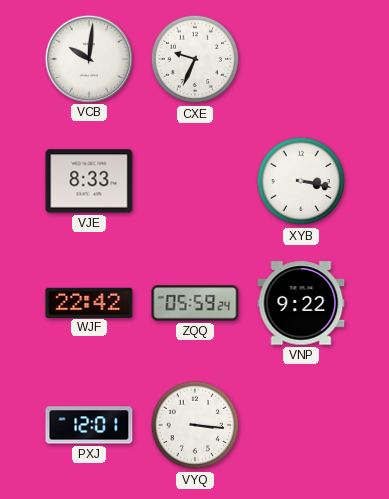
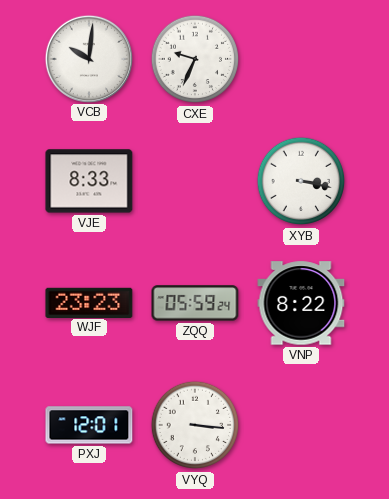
WJF: 22:42 -> 23:23 (89, 302)
VNP: 9:22 -> 8:22 (301, 303)
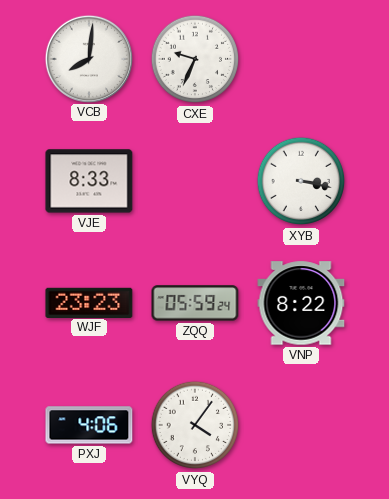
VCB: 10:01 -> 8:01 (88, 58)
PXJ: 12:01 -> 4:06 (89, 425)
VYQ: 3:16 -> 4:06 (195, 425)
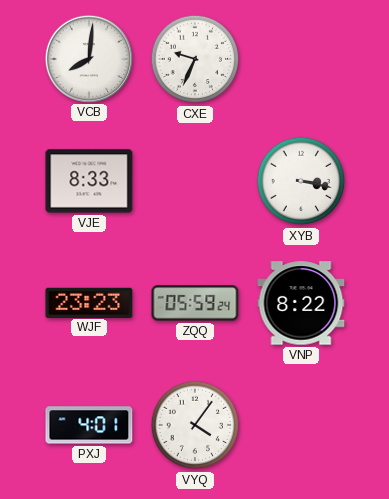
PXJ: 4:06 -> 4:01 (89, 425)
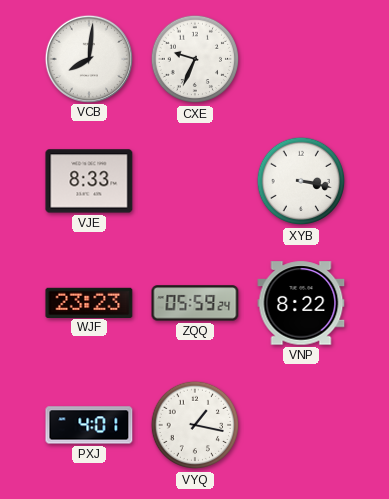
VYQ: 4:06 -> 1:17 (195, 425)
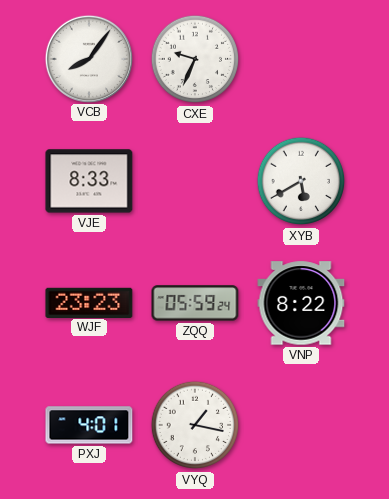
VCB: 8:01 -> 8:06 (88, 58)
XYB: 3:17 -> 5:40 (301, 181)
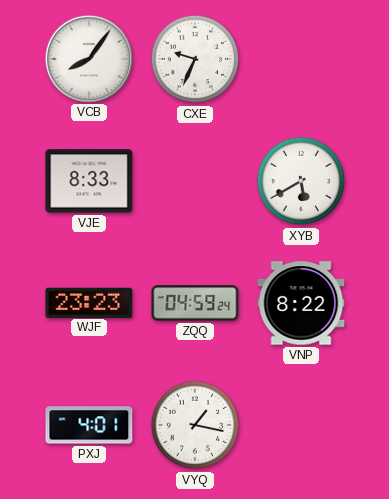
ZQQ: 05:59 -> 04:59 (195, 303)
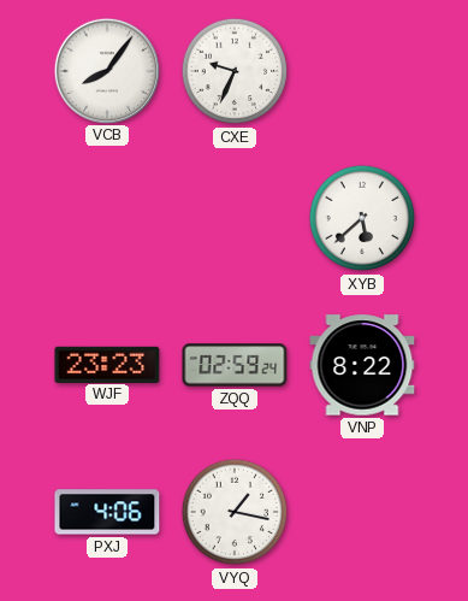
VJE: 8:33 -> none (89, 181)
XYB: 5:40 -> 5:38 (362, 218)
ZQQ: 04:59 -> 02:59 (235, 365)
PXJ: 4:01 -> 4:06 (107, 512)
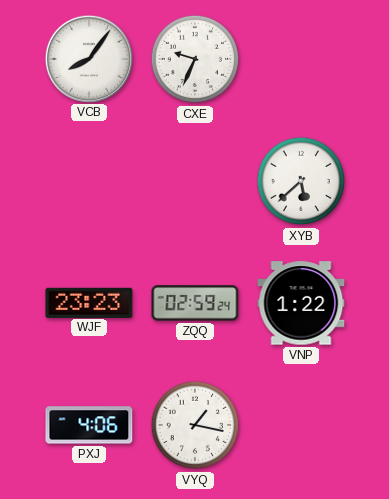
VNP: 8:22 -> 1:22 (301, 303)
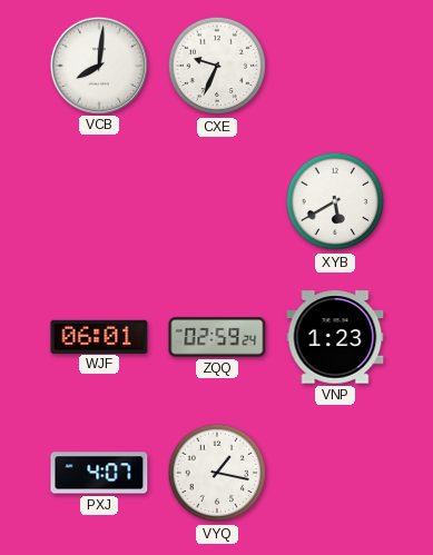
VCB: 8:06 -> 8:01 (98, 65)
XYB: 5:38 -> 5:40 (335, 201)
WJF: 23:23 -> 06:01 (99, 336)
VNP: 1:22 -> 1:23 (335, 337)
PXJ: 4:06 -> 4:07 (99, 473)
